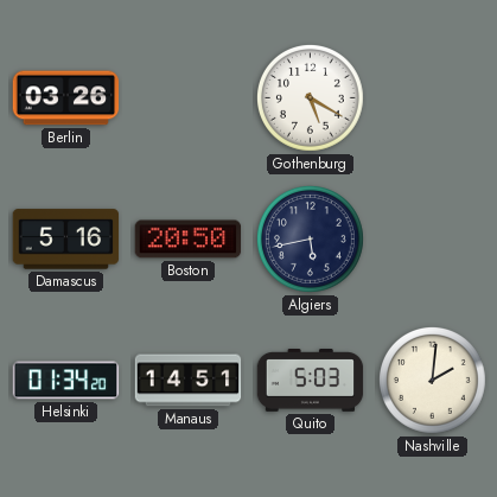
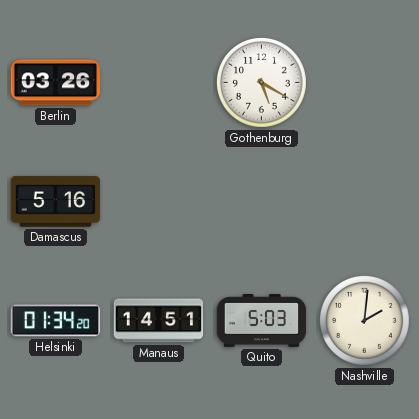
Boston: 20:50 -> none (189, 240)
Algiers: 5:43 -> none (311, 240)
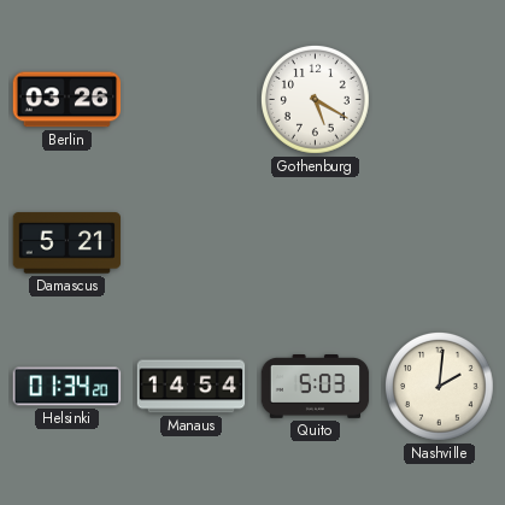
Damascus: 5:16 -> 5:21 (67, 243)
Manaus: 14:51 -> 14:54 (192, 387)
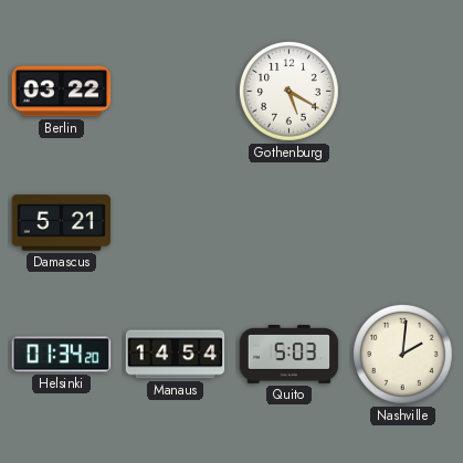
Berlin: 03:26 -> 03:22 (62, 92)
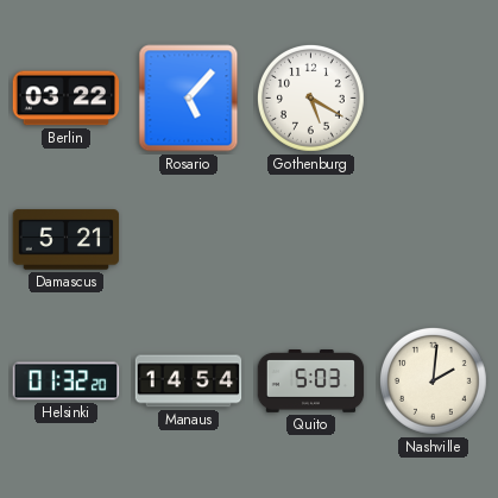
Rosario: none -> 5:07 (189, 99)
Helsinki: 01:34 -> 01:32 (67, 382)
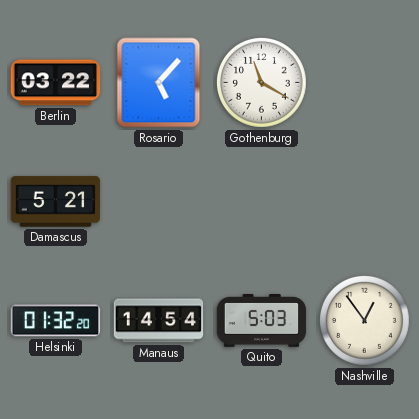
Gothenburg: 5:20 -> 11:20 (262, 83)
Nashville: 2:01 -> 12:54 (365, 321)
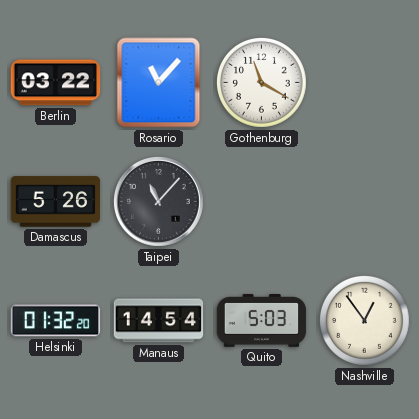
Rosario: 5:07 -> 11:07 (159, 83)
Damascus: 5:21 -> 5:26 (56, 202)
Taipei: none -> 11:07 (158, 201)
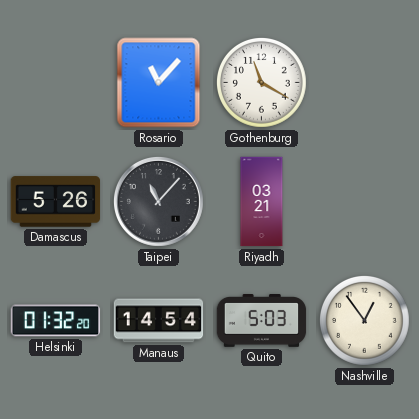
Berlin: 03:22 -> none (56, 83)
Riyadh: none -> 03:21 (262, 202)
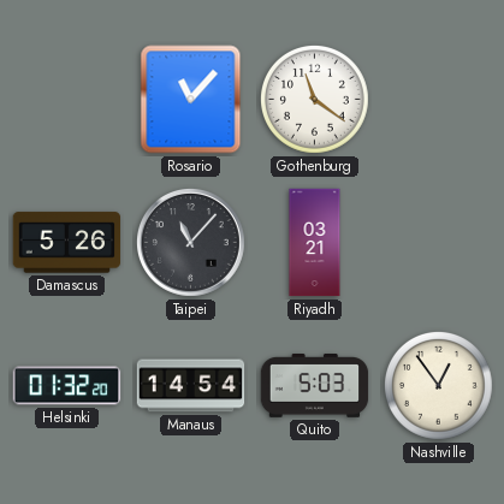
Gothenburg: 11:20 -> 11:21 (315, 100)
